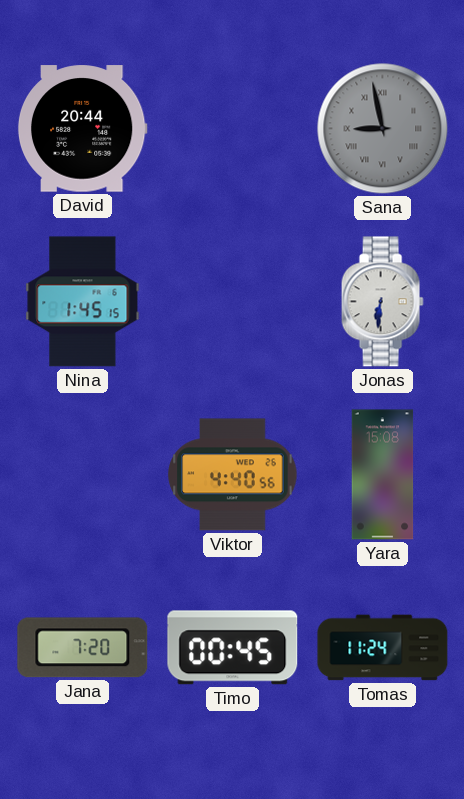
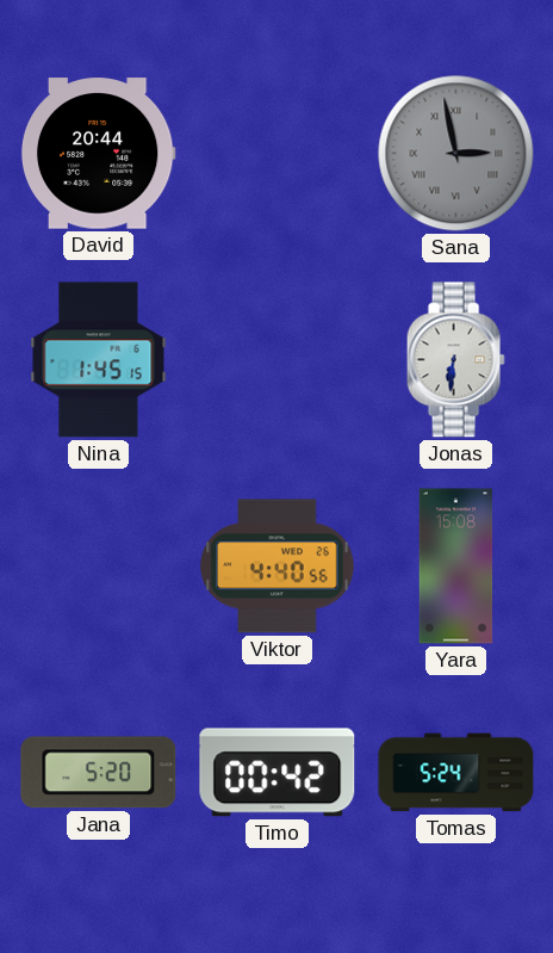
Sana: 8:58 -> 2:58 (456, 154)
Jana: 7:20 -> 5:20 (99, 773)
Timo: 00:45 -> 00:42 (278, 773)
Tomas: 11:24 -> 5:24 (456, 773)
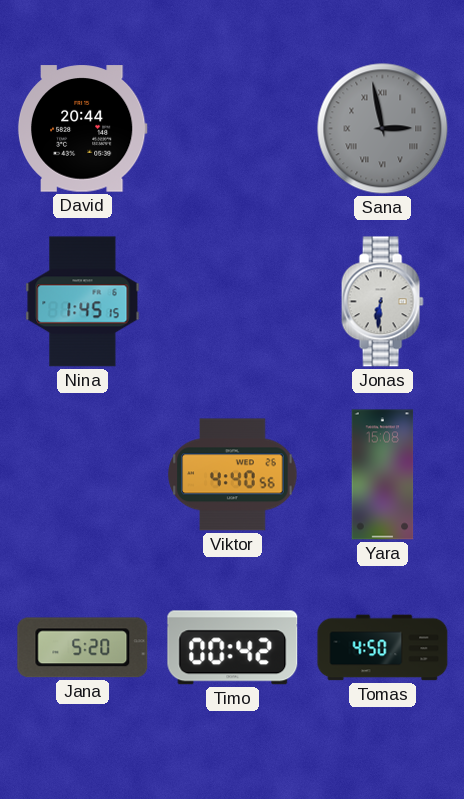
Tomas: 5:24 -> 4:50 (383, 648)
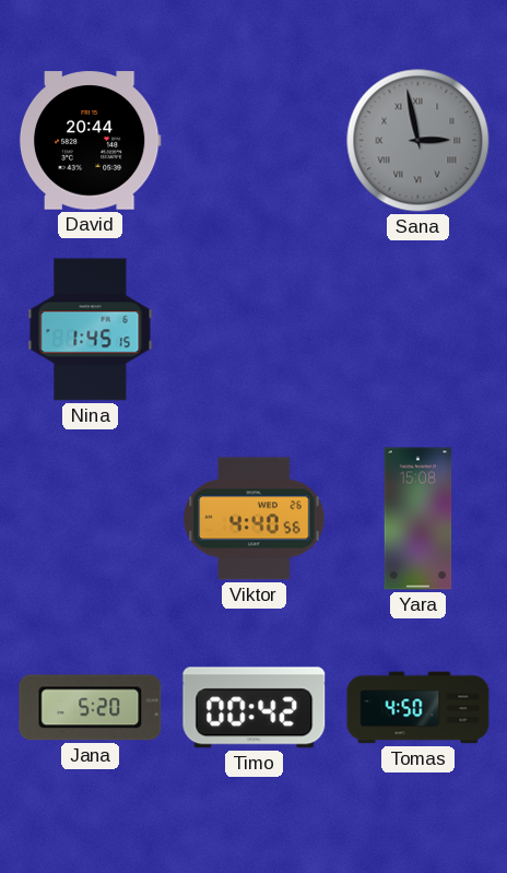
Jonas: 6:31 -> none (382, 302)
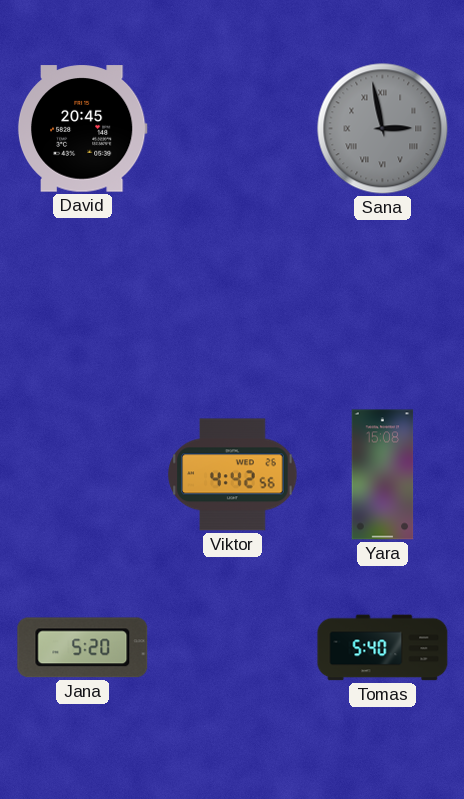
David: 20:44 -> 20:45 (82, 129)
Nina: 1:45 -> none (91, 330)
Viktor: 4:40 -> 4:42 (233, 475)
Timo: 00:42 -> none (255, 708)
Tomas: 4:50 -> 5:40 (383, 648)
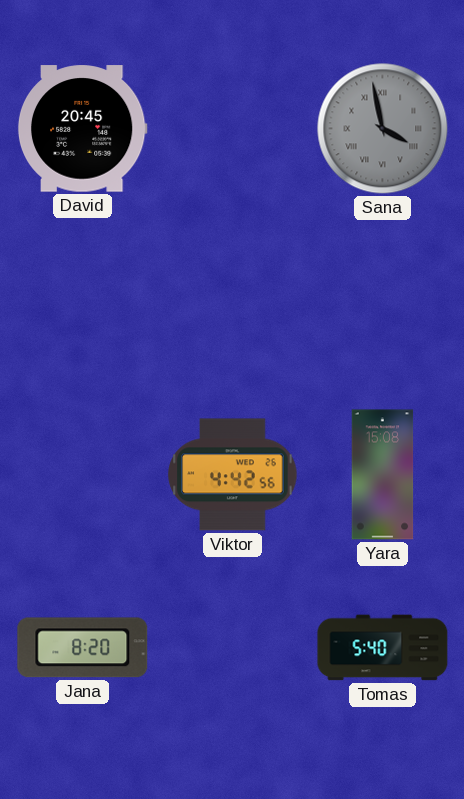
Sana: 2:58 -> 3:58 (383, 129)
Jana: 5:20 -> 8:20 (83, 648)
